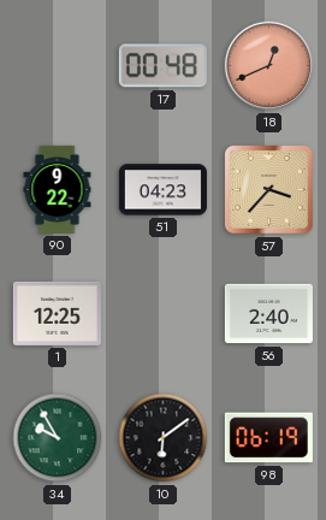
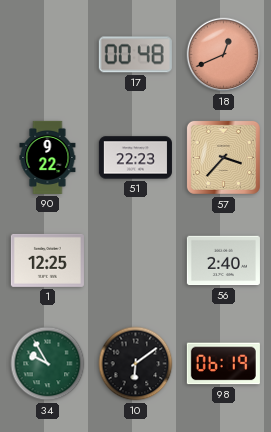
51: 04:23 -> 22:23 (135, 158)
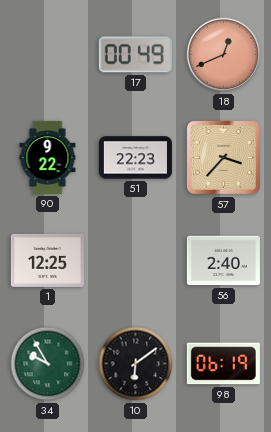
17: 00:48 -> 00:49 (135, 55)
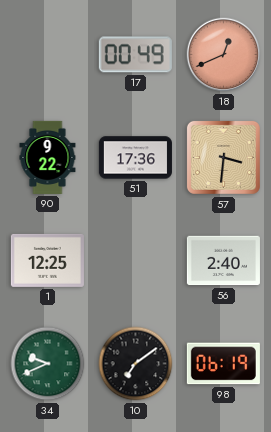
51: 22:23 -> 17:36 (135, 158)
57: 3:37 -> 3:31 (223, 157)
34: 9:55 -> 9:41 (48, 364)
10: 6:09 -> 7:09 (136, 364)
